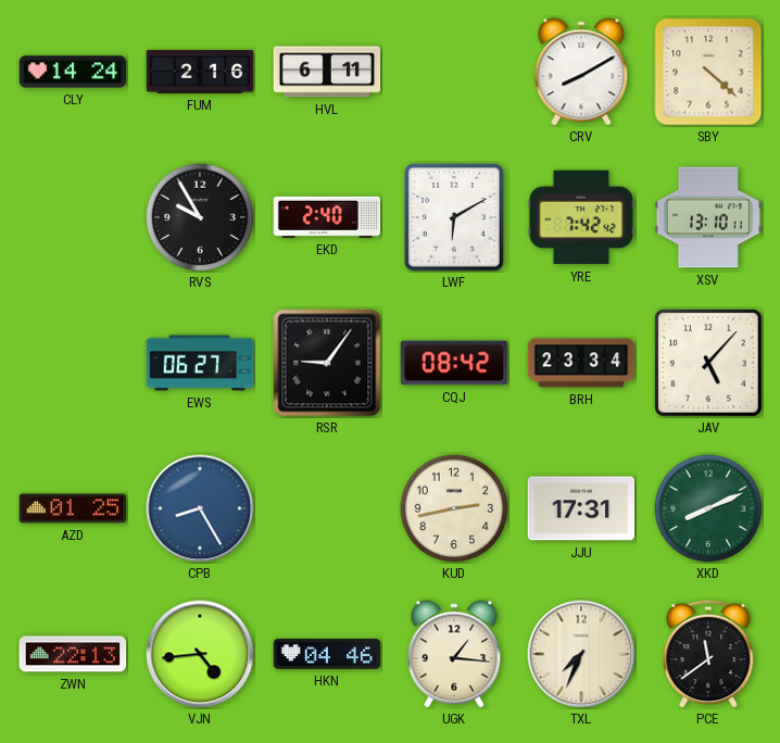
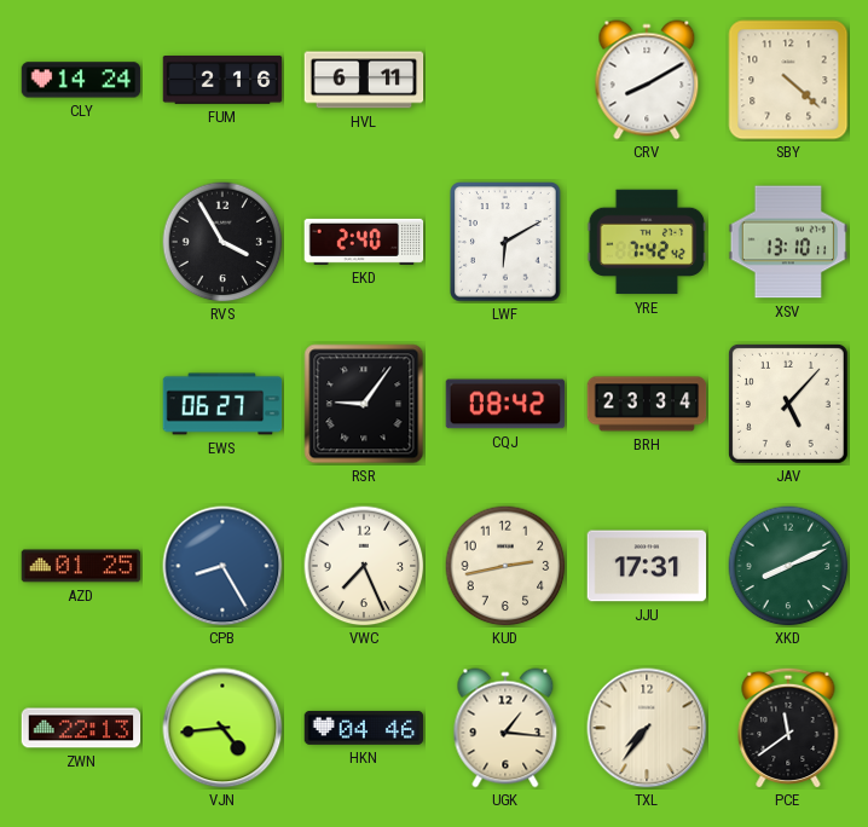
RVS: 9:55 -> 3:55 (222, 242)
VWC: none -> 7:26 (364, 566)
TXL: 7:34 -> 7:36 (647, 728)
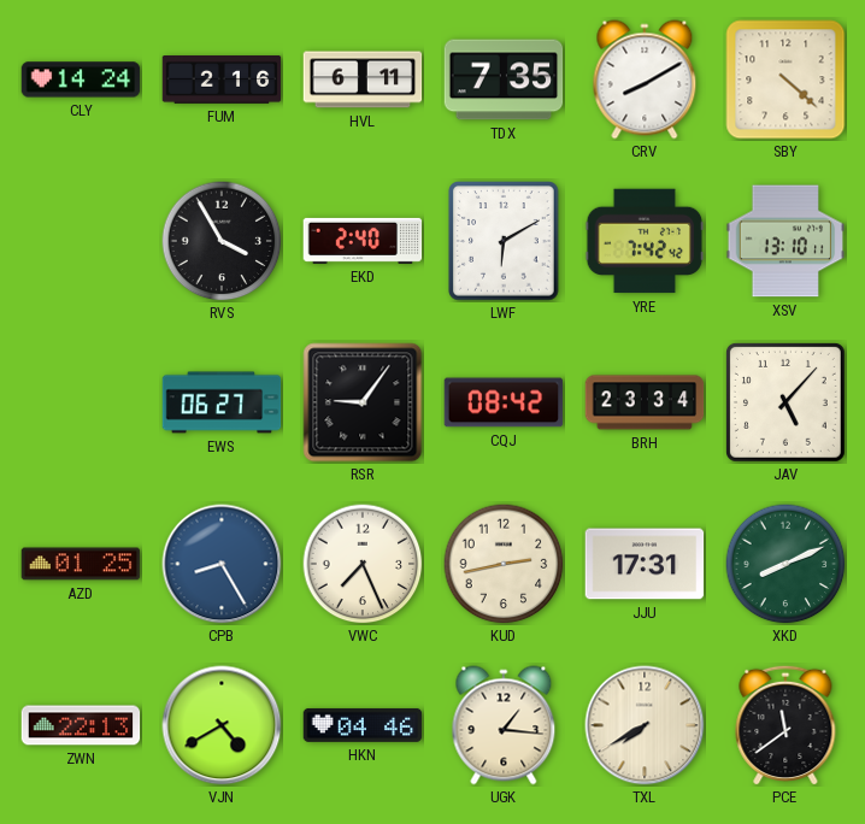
TDX: none -> 7:35 (504, 80)
VJN: 4:44 -> 4:40 (222, 725)
TXL: 7:36 -> 7:40 (645, 725)
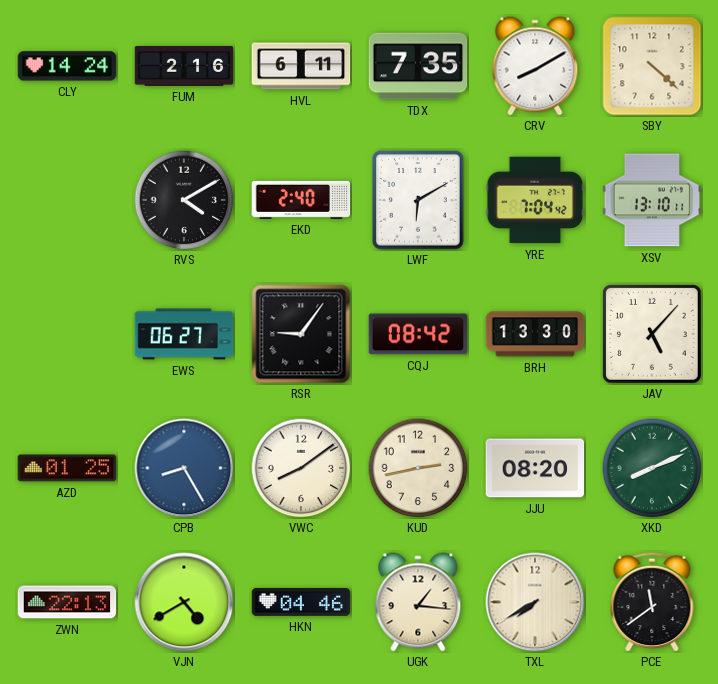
RVS: 3:55 -> 4:10 (184, 200)
YRE: 7:42 -> 7:04 (535, 200)
BRH: 23:34 -> 13:30 (535, 334)
VWC: 7:26 -> 8:09 (301, 468)
JJU: 17:31 -> 08:20 (535, 468)
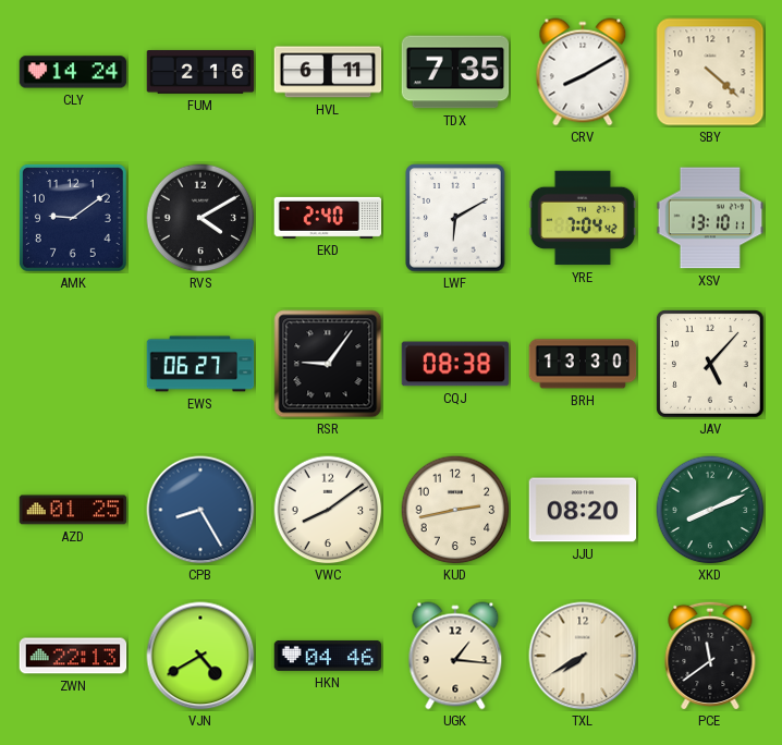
AMK: none -> 9:09 (73, 218)
CQJ: 08:42 -> 08:38 (455, 364)
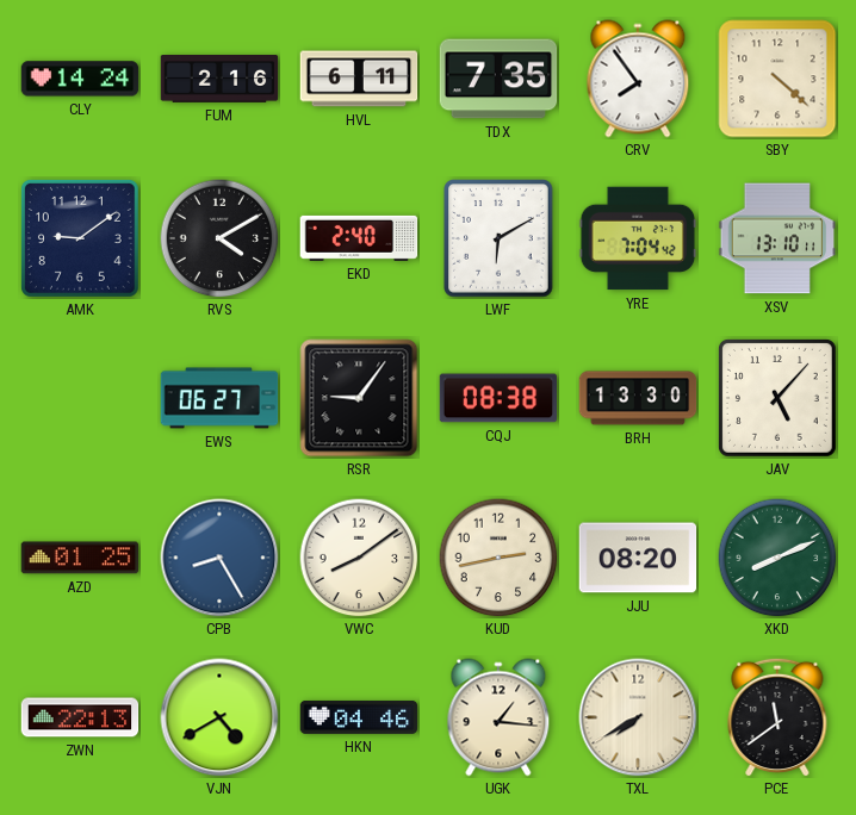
CRV: 8:10 -> 7:54 (638, 79)
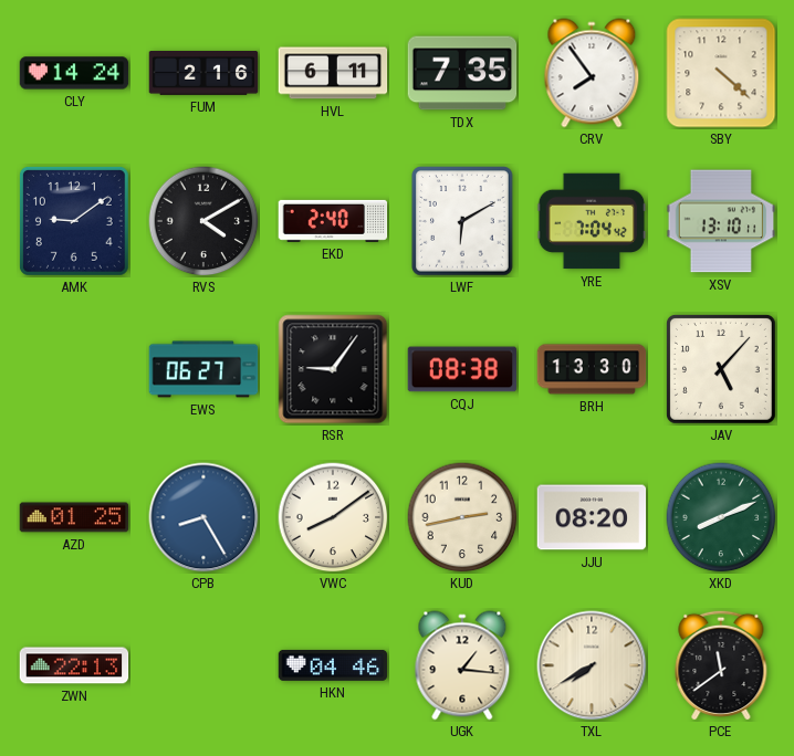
VJN: 4:40 -> none (219, 717)
